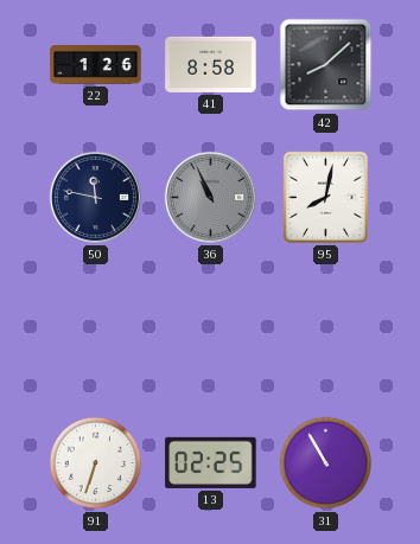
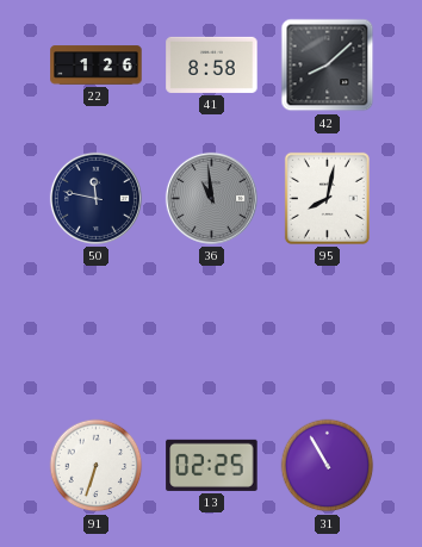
36: 10:56 -> 10:59 (211, 198)
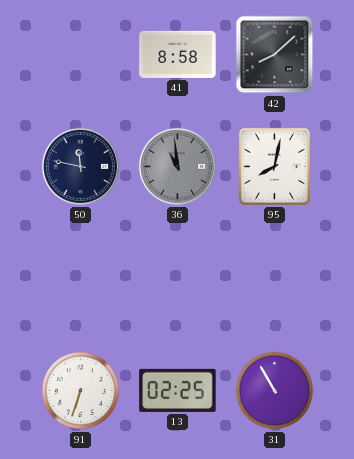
22: 1:26 -> none (97, 66)
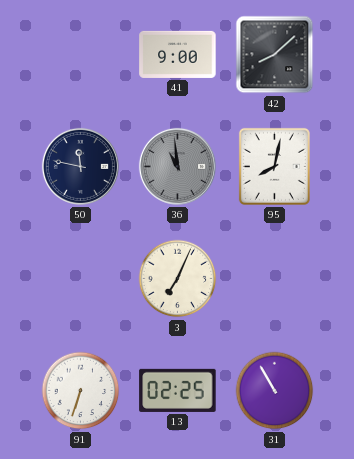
41: 8:58 -> 9:00 (178, 54)
3: none -> 7:04 (178, 279)
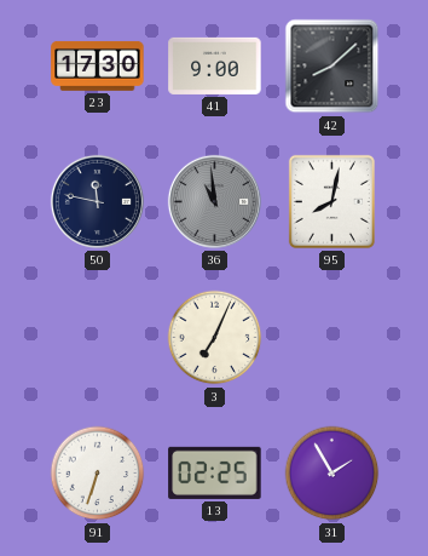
23: none -> 17:30 (98, 65)
31: 10:55 -> 1:55 (332, 474)
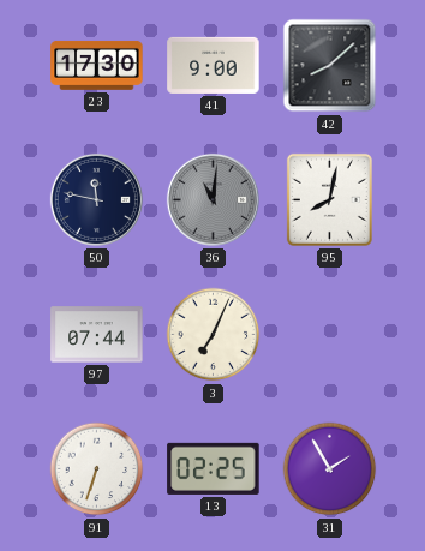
36: 10:59 -> 11:01 (212, 199)
97: none -> 07:44 (97, 335)
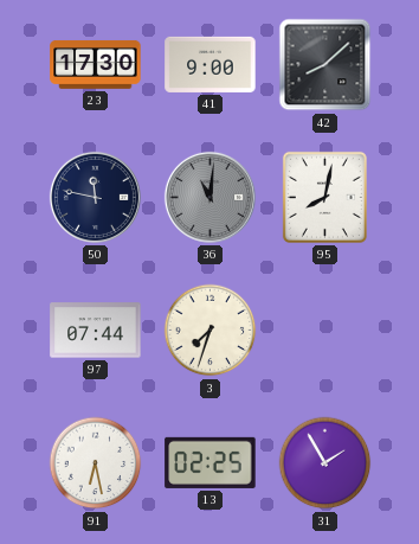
3: 7:04 -> 7:33 (211, 331)
91: 6:33 -> 6:28 (96, 463)
